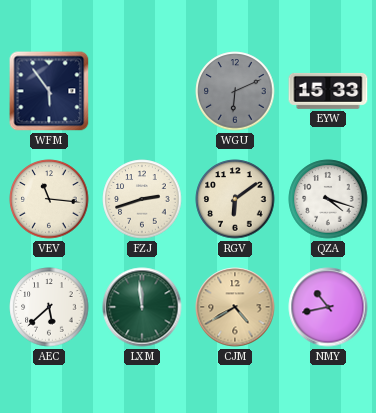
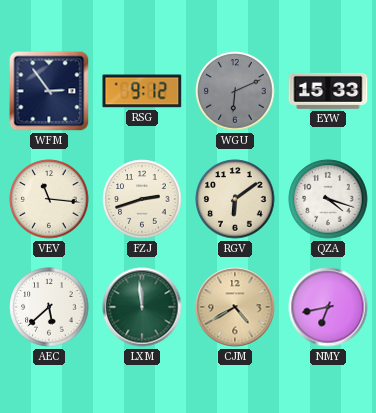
WFM: 5:54 -> 2:54 (49, 91)
RSG: none -> 9:12 (142, 91)
NMY: 10:43 -> 6:43 (328, 307)
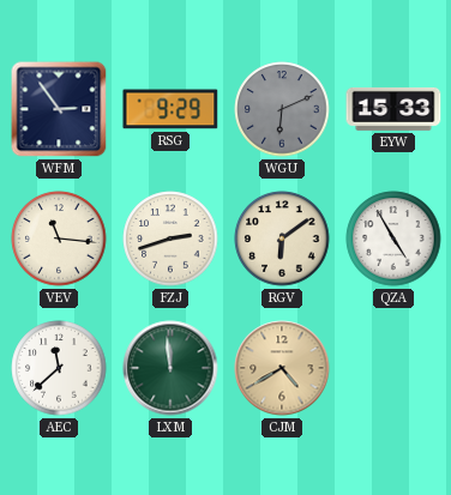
RSG: 9:12 -> 9:29 (170, 109)
QZA: 4:18 -> 4:55 (393, 239)
AEC: 5:38 -> 11:38 (59, 368)
NMY: 6:43 -> none (328, 307)
